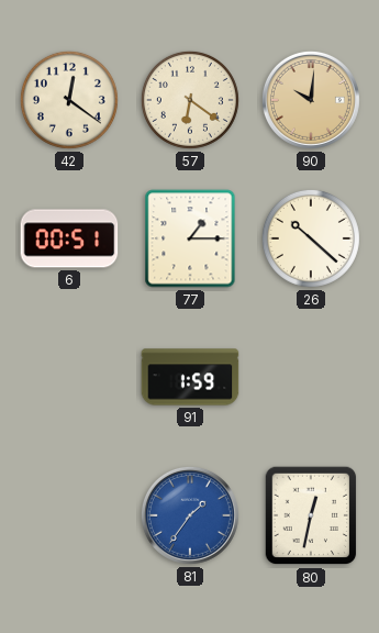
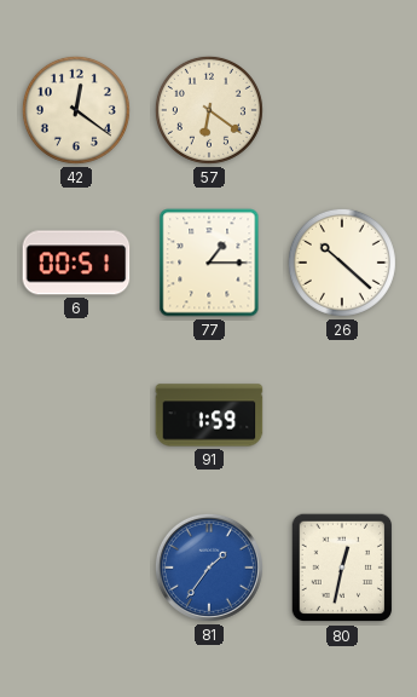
90: 10:01 -> none (311, 100)
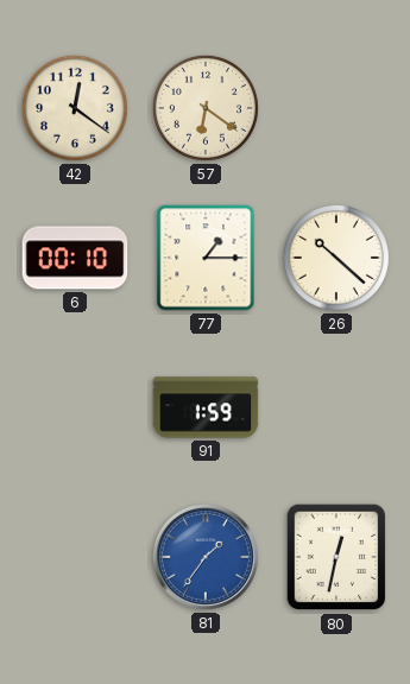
6: 00:51 -> 00:10 (75, 258)
